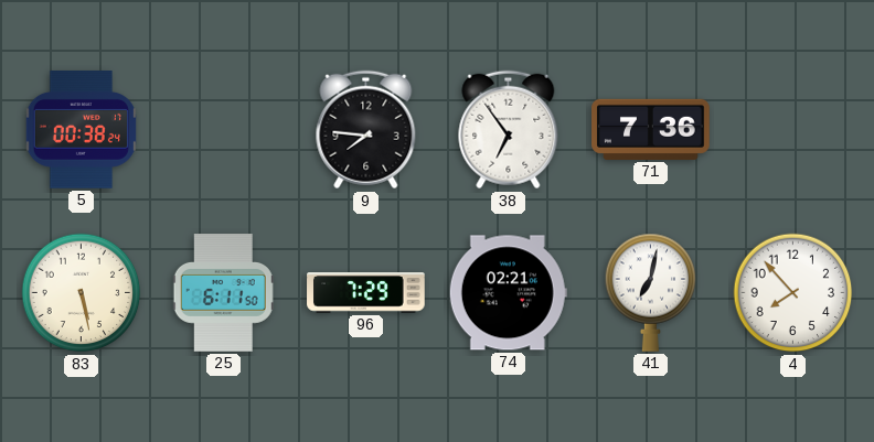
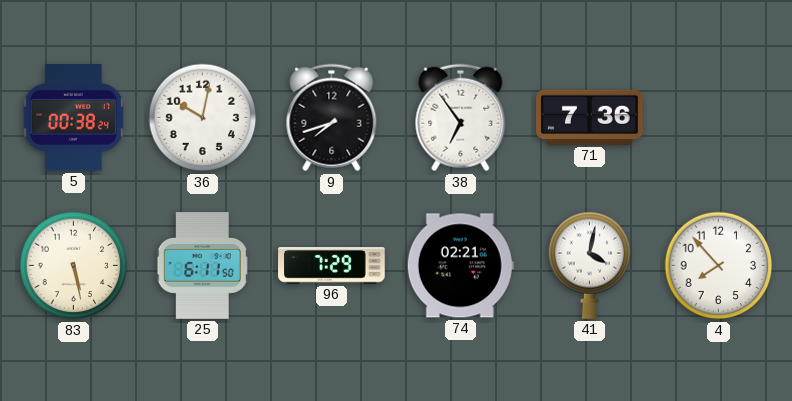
36: none -> 10:02 (203, 118)
9: 7:46 -> 7:42 (332, 118)
41: 7:02 -> 4:02 (590, 265)
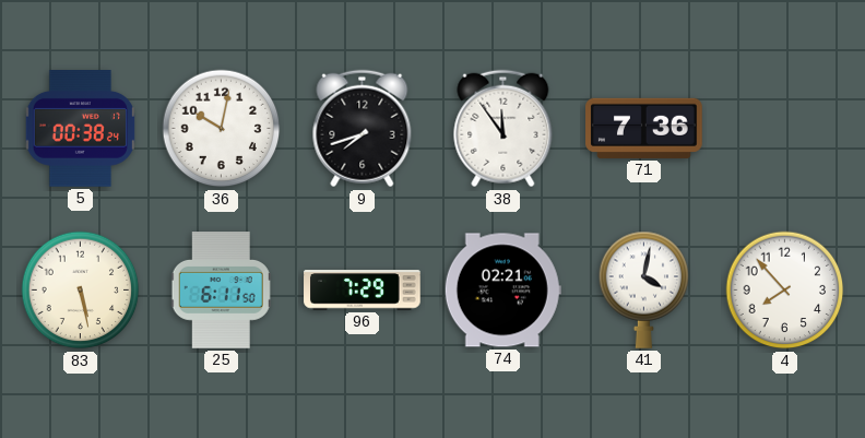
38: 6:54 -> 11:54 (503, 129)
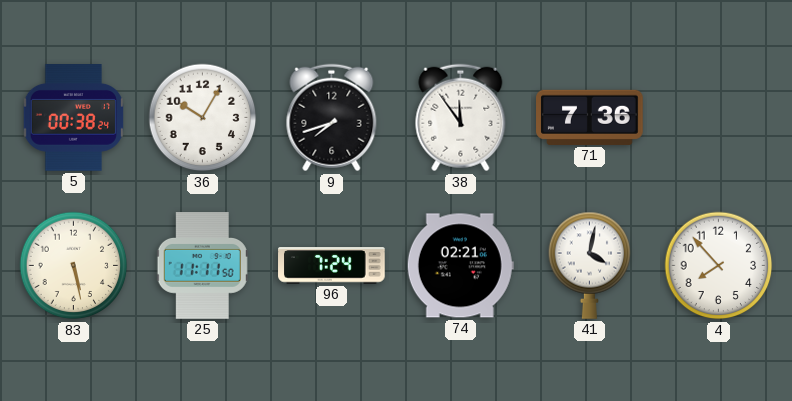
36: 10:02 -> 10:05 (203, 118)
25: 6:11 -> 11:11 (202, 266)
96: 7:29 -> 7:24 (332, 266)
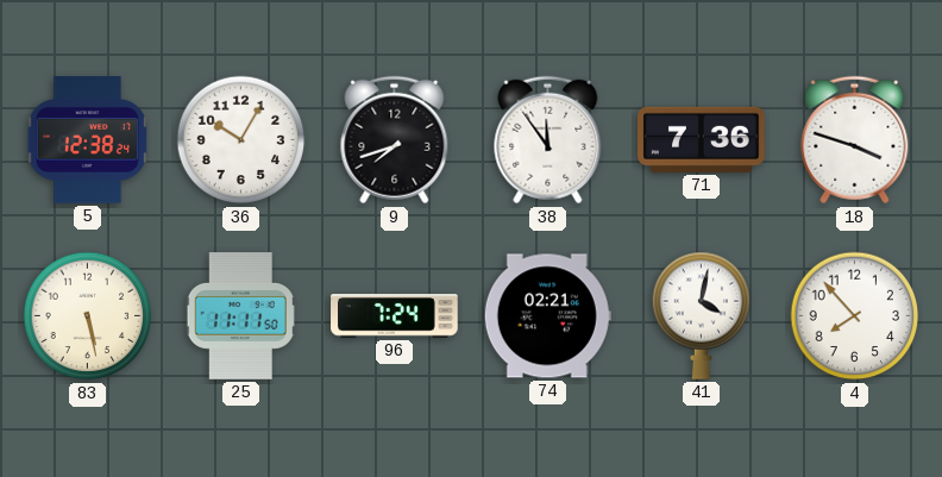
5: 00:38 -> 12:38 (87, 140)
18: none -> 3:48 (855, 140)
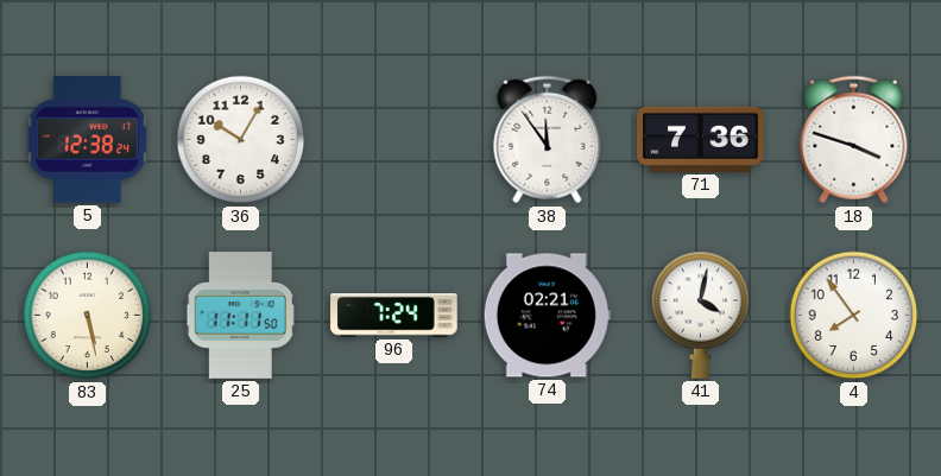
9: 7:42 -> none (395, 140)
4: 7:53 -> 7:54 (854, 316)
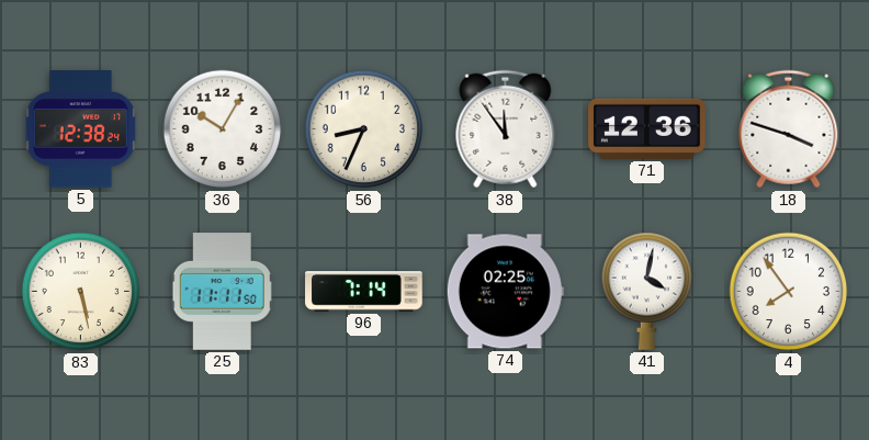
56: none -> 8:34 (364, 129)
71: 7:36 -> 12:36 (647, 128)
96: 7:24 -> 7:14 (364, 292)
74: 02:21 -> 02:25 (505, 292)
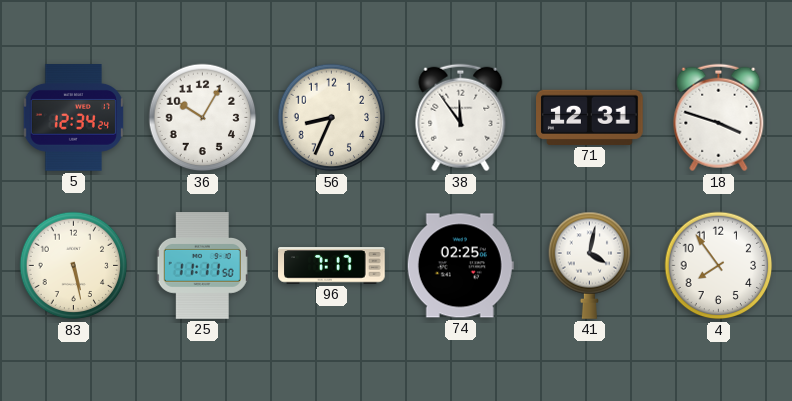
5: 12:38 -> 12:34 (73, 118)
71: 12:36 -> 12:31 (590, 117)
96: 7:14 -> 7:17 (332, 266)
